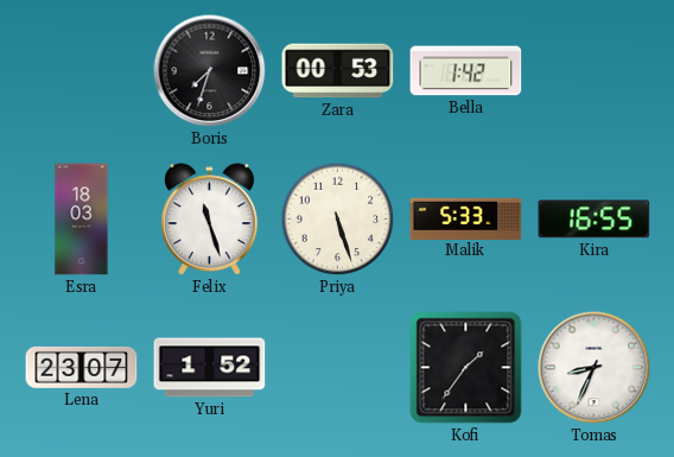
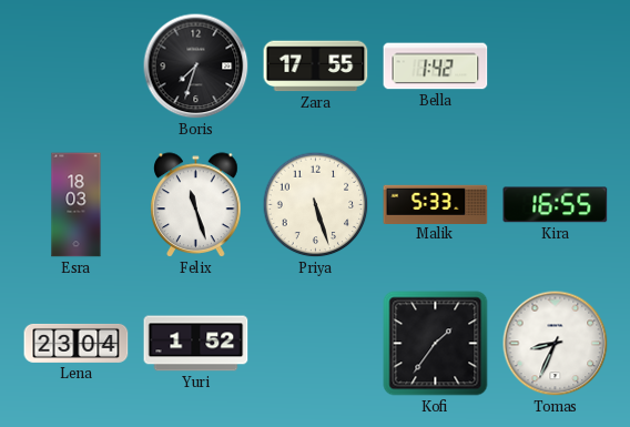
Zara: 00:53 -> 17:55 (316, 67)
Lena: 23:07 -> 23:04 (77, 343)
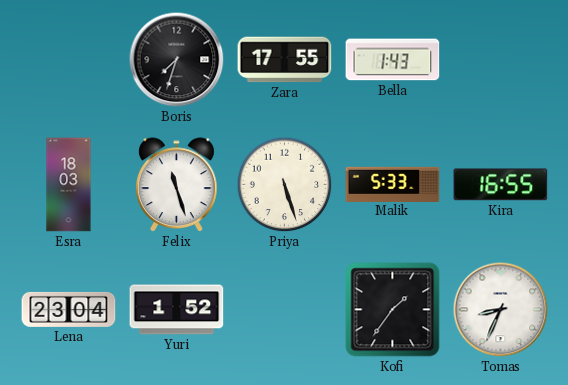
Bella: 1:42 -> 1:43 (393, 60)
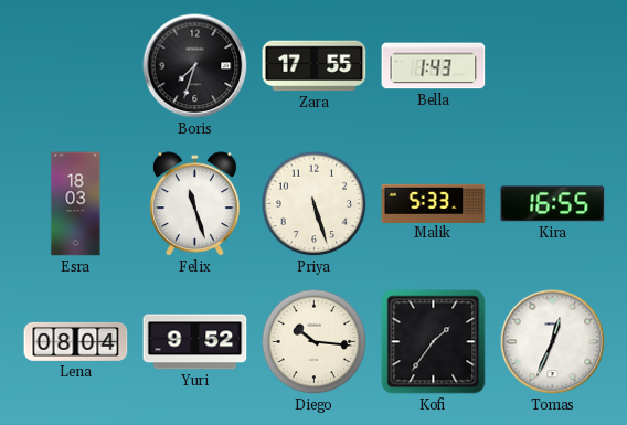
Lena: 23:04 -> 08:04 (76, 341)
Yuri: 1:52 -> 9:52 (195, 342)
Diego: none -> 10:16 (315, 342)
Tomas: 8:34 -> 12:34 (553, 342)
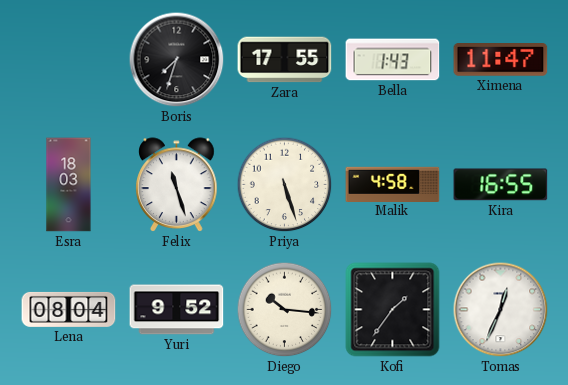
Ximena: none -> 11:47 (501, 60)
Malik: 5:33 -> 4:58 (393, 184)
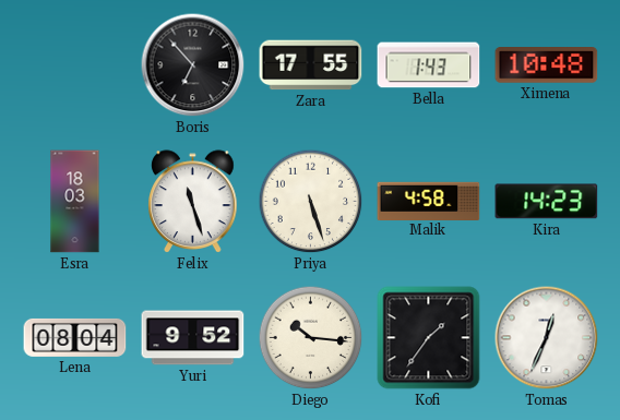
Boris: 7:33 -> 6:53 (193, 65)
Ximena: 11:47 -> 10:48 (547, 65)
Kira: 16:55 -> 14:23 (547, 202)
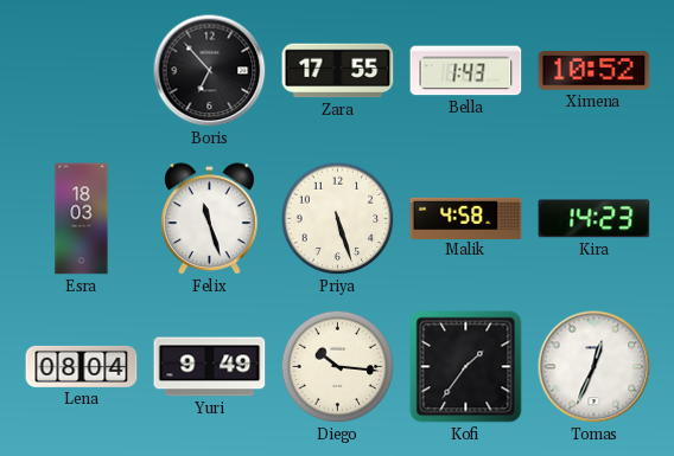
Ximena: 10:48 -> 10:52 (594, 71)
Yuri: 9:52 -> 9:49 (210, 367)
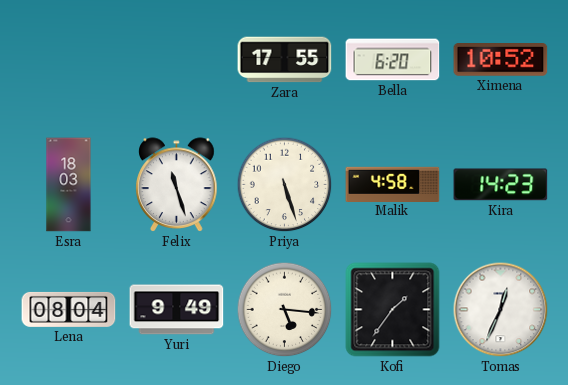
Boris: 6:53 -> none (210, 71)
Bella: 1:43 -> 6:20 (393, 60)
Diego: 10:16 -> 5:16 (285, 310)
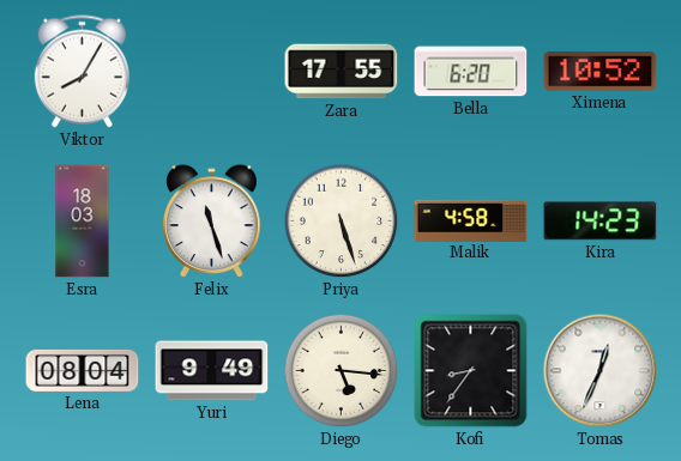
Viktor: none -> 8:05 (82, 72)
Kofi: 1:36 -> 8:36 (471, 371)
